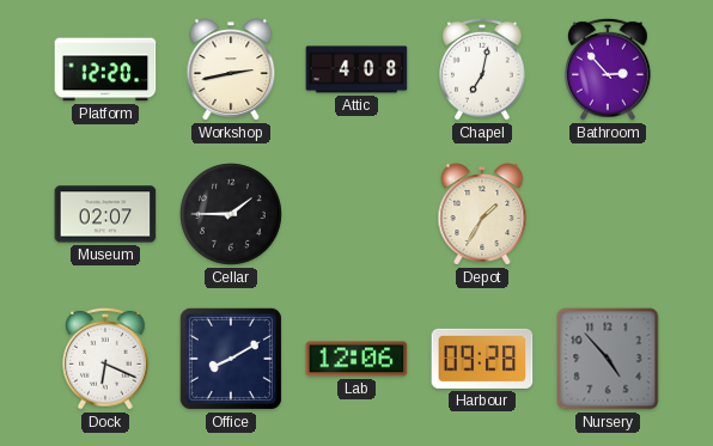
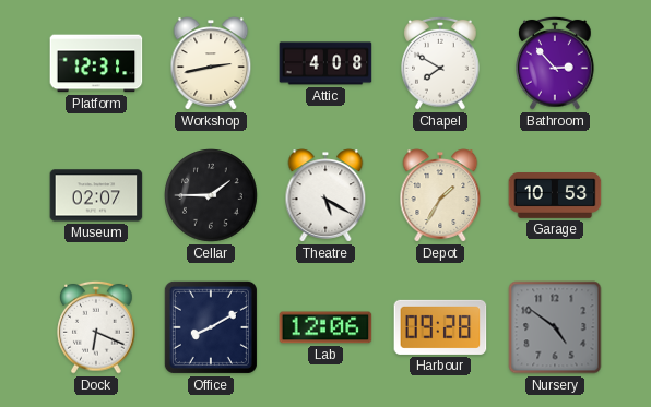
Platform: 12:20 -> 12:31 (96, 63)
Chapel: 7:02 -> 7:50 (440, 63)
Theatre: none -> 5:20 (325, 195)
Garage: none -> 10:53 (555, 196)
Nursery: 4:53 -> 4:51 (555, 327)
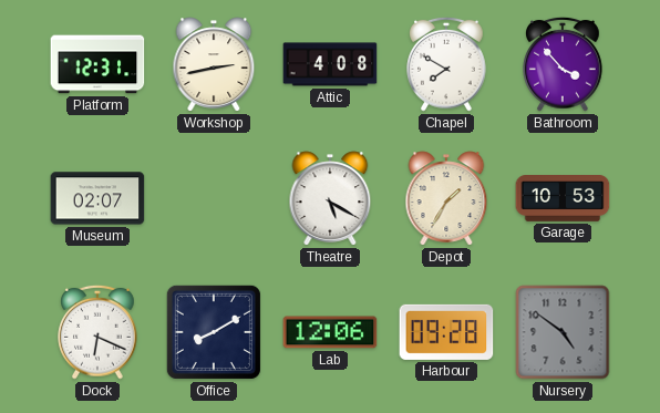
Bathroom: 2:53 -> 3:53 (563, 64)
Cellar: 1:45 -> none (211, 195)
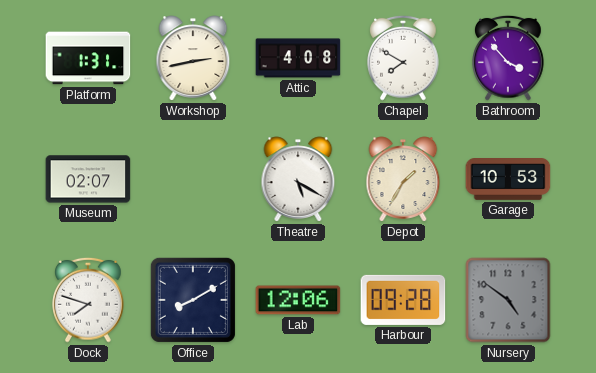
Platform: 12:31 -> 1:31 (88, 58)
Dock: 6:19 -> 7:48 (88, 300)
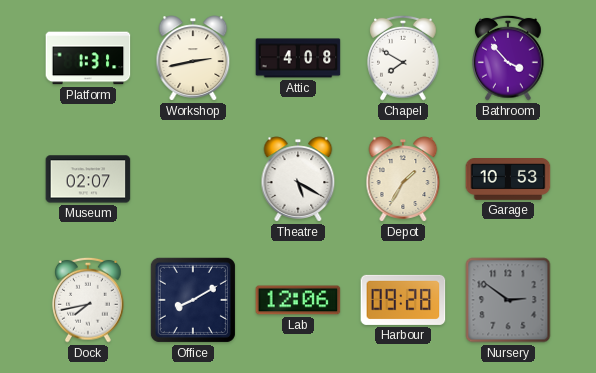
Dock: 7:48 -> 7:43 (88, 300)
Nursery: 4:51 -> 2:51 (508, 300)
